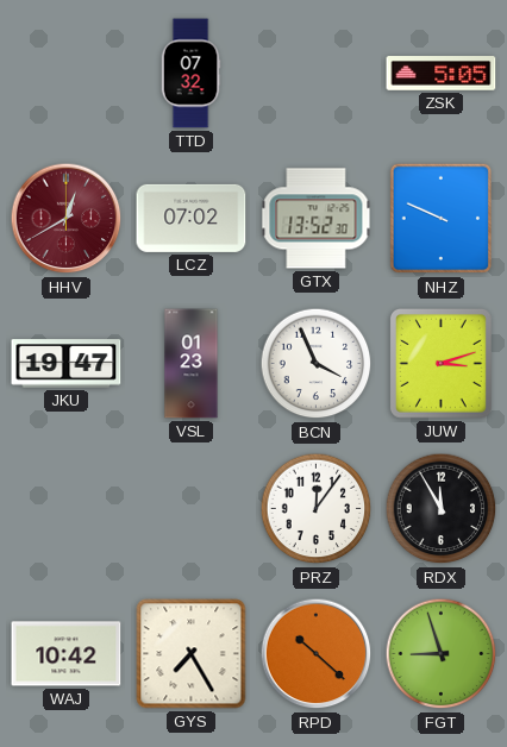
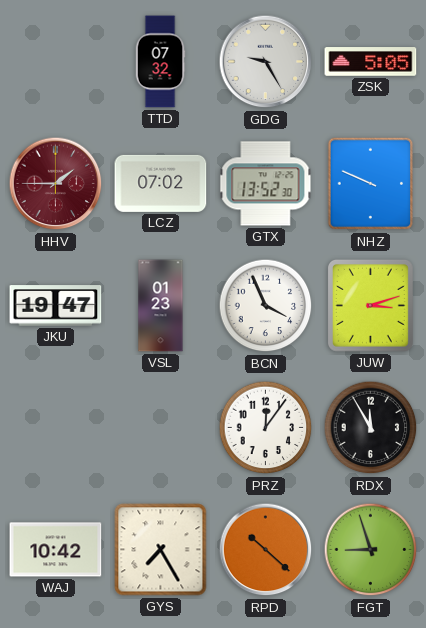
GDG: none -> 9:25 (266, 62)
HHV: 12:40 -> 1:45 (56, 184)
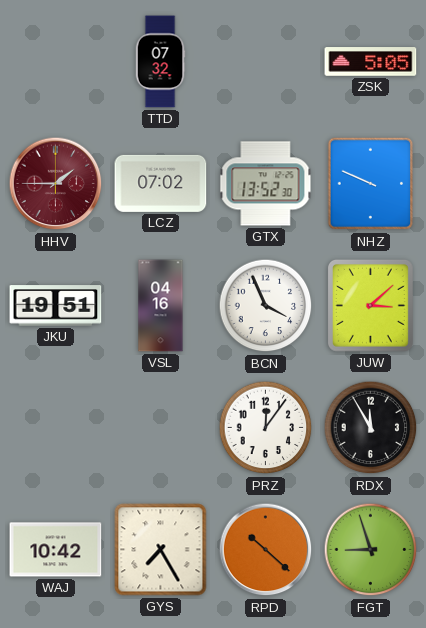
GDG: 9:25 -> none (266, 62)
JKU: 19:47 -> 19:51 (56, 306)
VSL: 01:23 -> 04:16 (161, 306)
JUW: 3:12 -> 3:08 (370, 305)
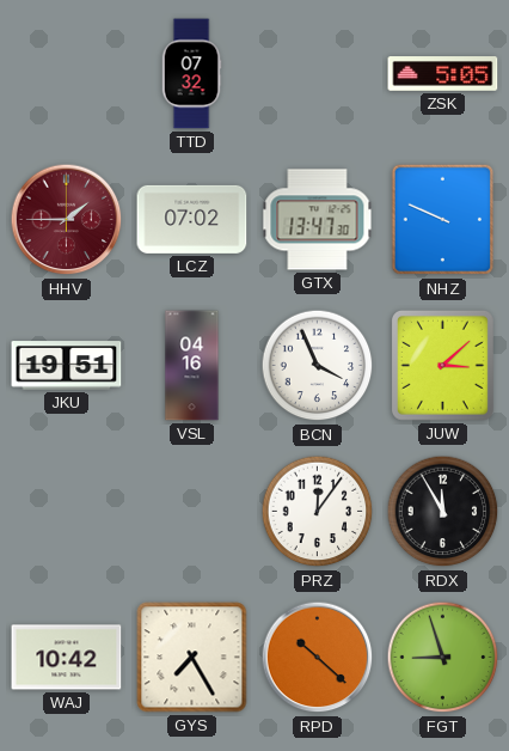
GTX: 13:52 -> 13:47 (318, 220)
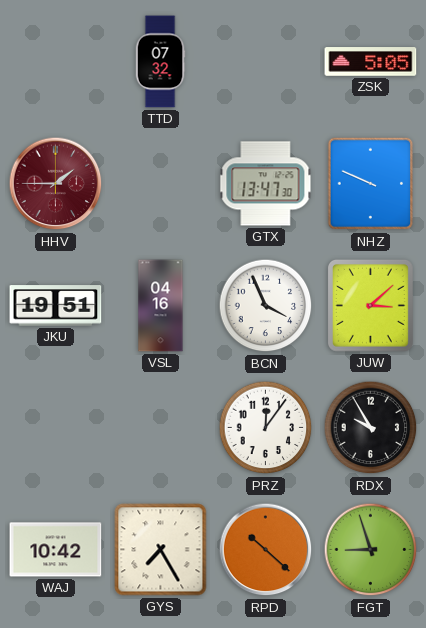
LCZ: 07:02 -> none (192, 219)
RDX: 11:55 -> 9:55 (371, 428)
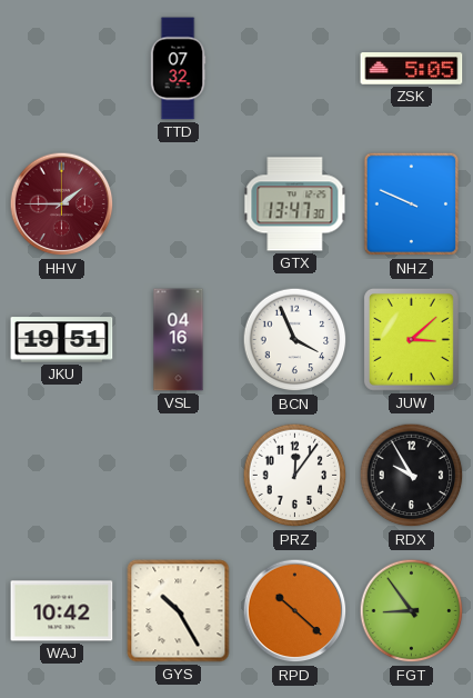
GYS: 7:25 -> 10:25 (179, 611)
FGT: 8:57 -> 8:54 (412, 611)
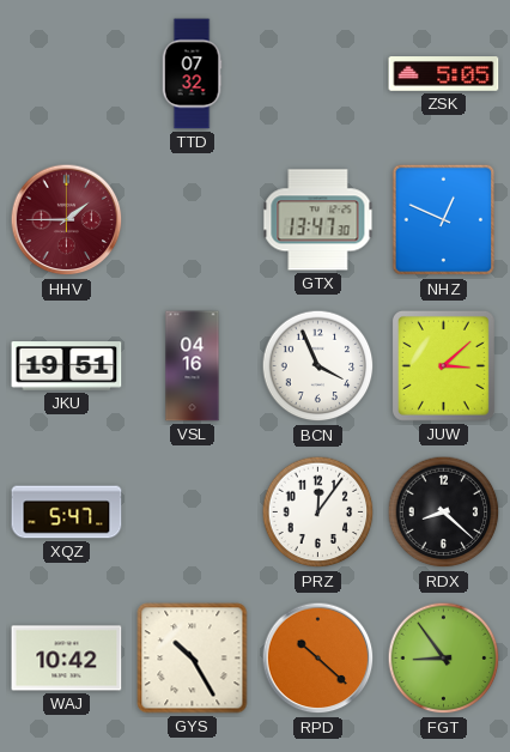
NHZ: 9:49 -> 12:49 (444, 220)
XQZ: none -> 5:47 (67, 513)
RDX: 9:55 -> 8:22 (444, 513)
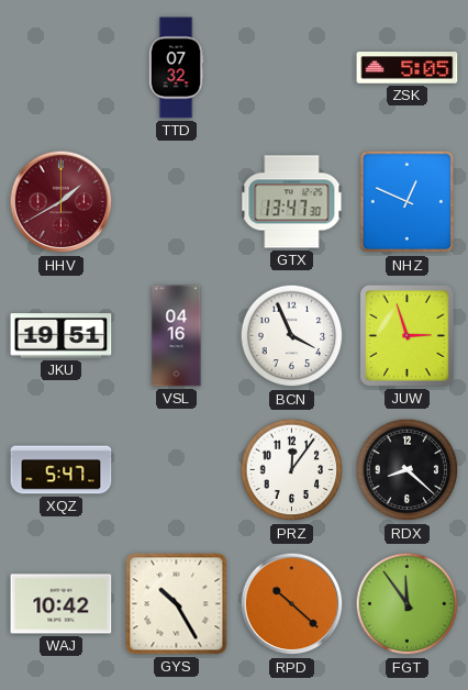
HHV: 1:45 -> 1:40 (62, 202)
JUW: 3:08 -> 2:57 (406, 335)
FGT: 8:54 -> 11:54 (408, 604)
